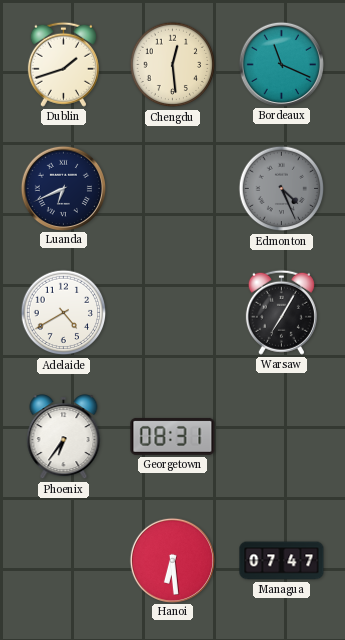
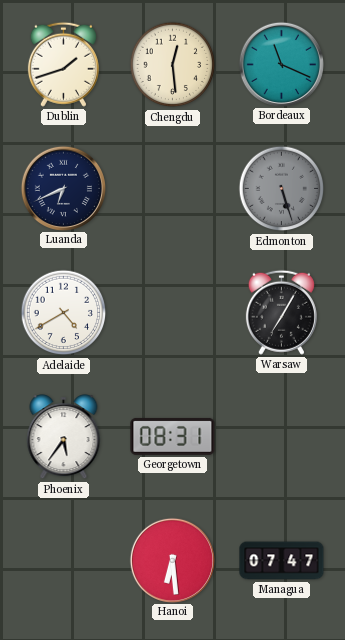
Edmonton: 4:26 -> 5:27 (282, 189)
Phoenix: 6:36 -> 5:36 (64, 437)
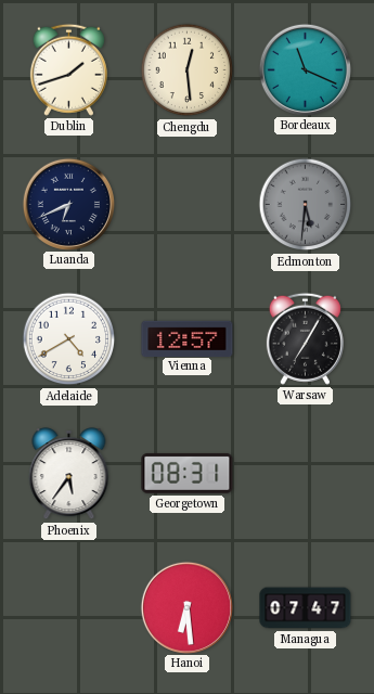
Edmonton: 5:27 -> 5:31 (306, 205)
Vienna: none -> 12:57 (188, 338)
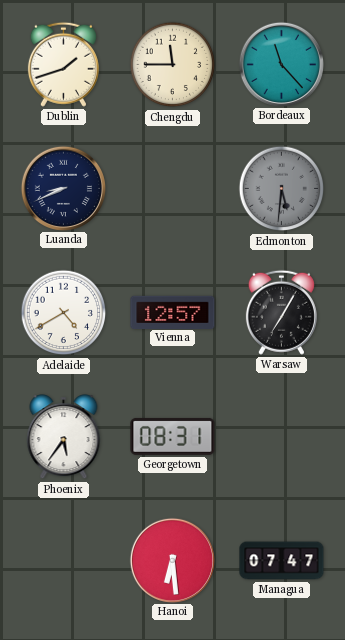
Chengdu: 12:29 -> 11:45 (173, 65)
Bordeaux: 11:19 -> 11:23 (281, 64)
Luanda: 6:41 -> 8:41 (63, 188)
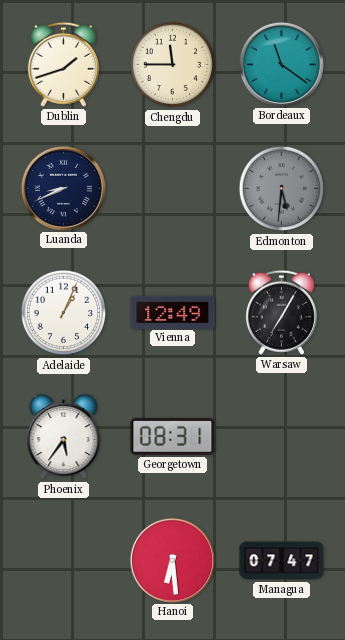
Bordeaux: 11:23 -> 11:21 (281, 64)
Adelaide: 4:40 -> 1:04 (64, 313)
Vienna: 12:57 -> 12:49 (173, 312)
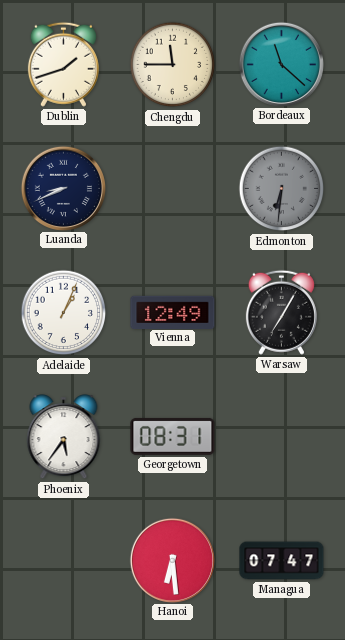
Bordeaux: 11:21 -> 11:22 (281, 64)
Edmonton: 5:31 -> 6:31 (282, 189)
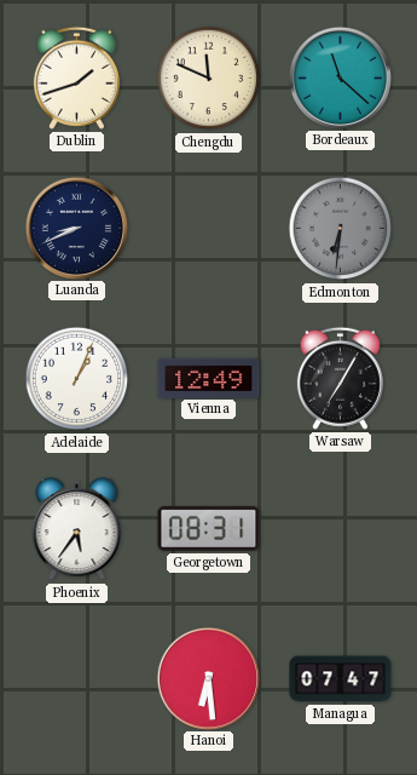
Chengdu: 11:45 -> 11:49 (209, 79)
